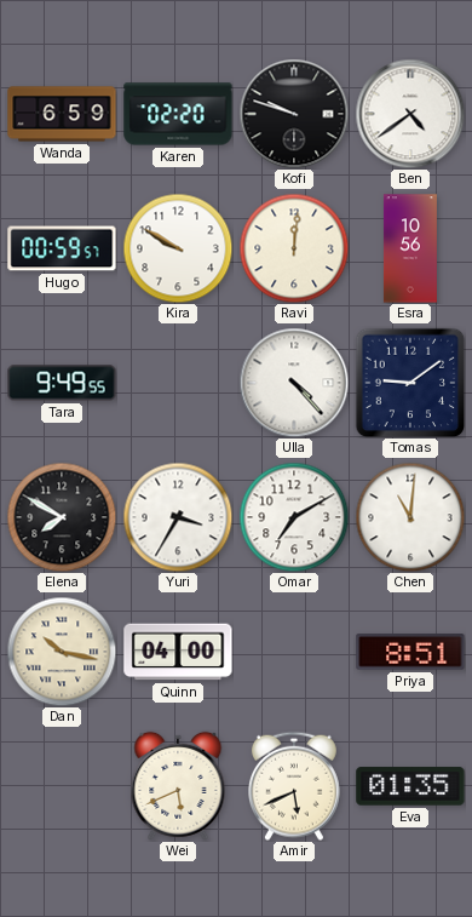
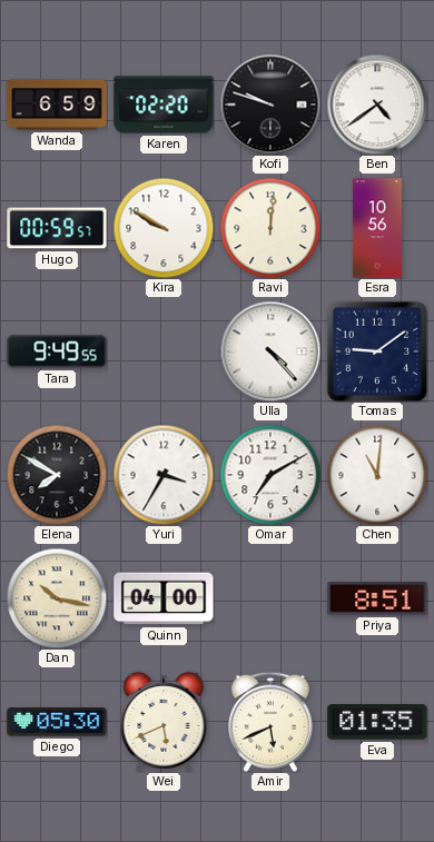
Diego: none -> 05:30 (57, 722)
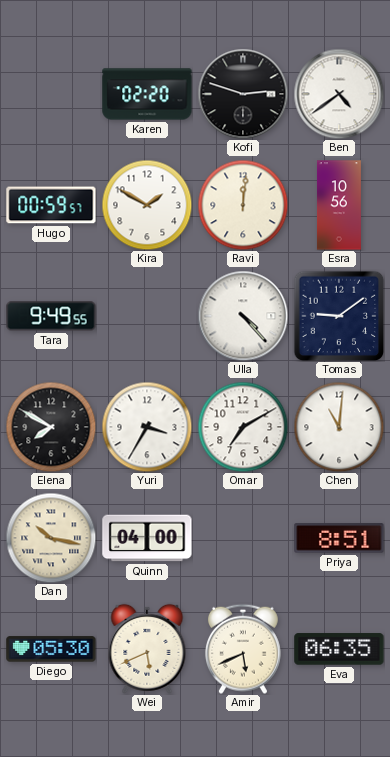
Wanda: 6:59 -> none (57, 105)
Kofi: 9:48 -> 2:48 (243, 94)
Kira: 9:50 -> 1:50 (147, 205)
Eva: 01:35 -> 06:35 (339, 649)
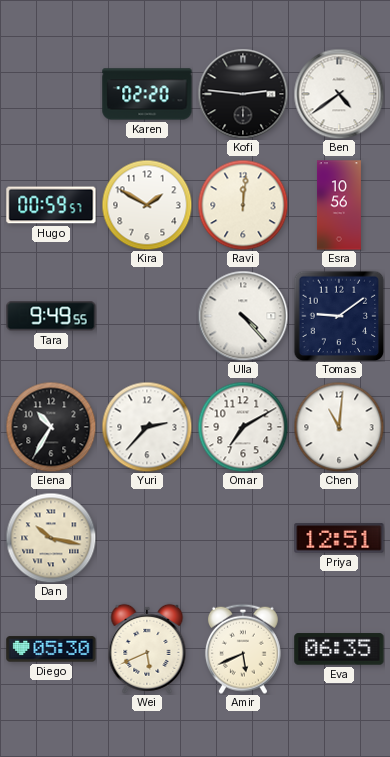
Kofi: 2:48 -> 2:46 (243, 94)
Elena: 7:50 -> 10:35 (51, 427)
Yuri: 3:35 -> 2:37 (147, 427)
Quinn: 04:00 -> none (147, 538)
Priya: 8:51 -> 12:51 (339, 538)
